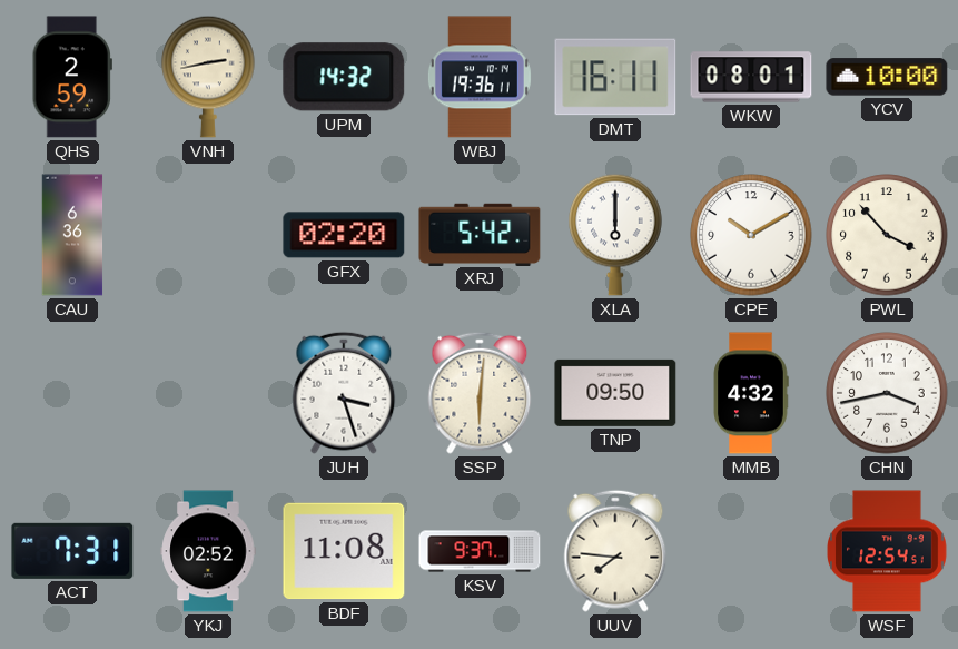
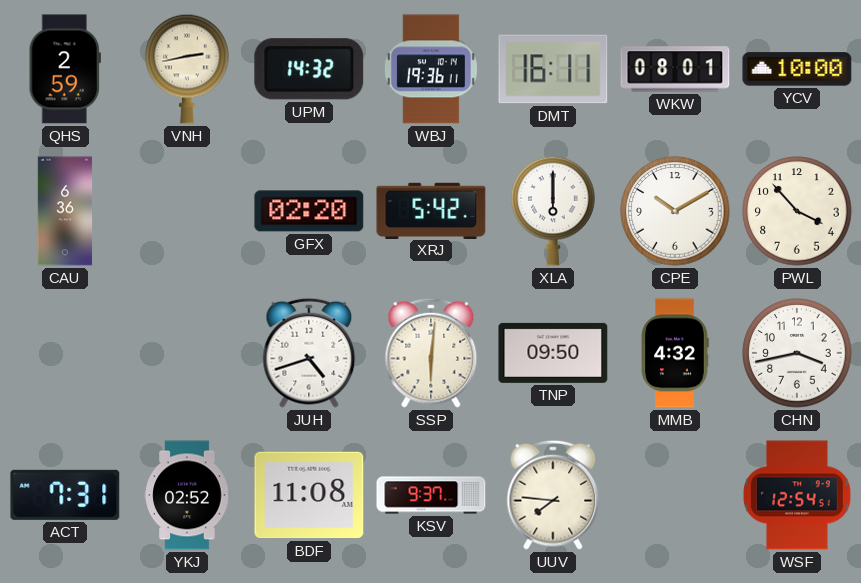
JUH: 3:27 -> 4:42 (309, 353)
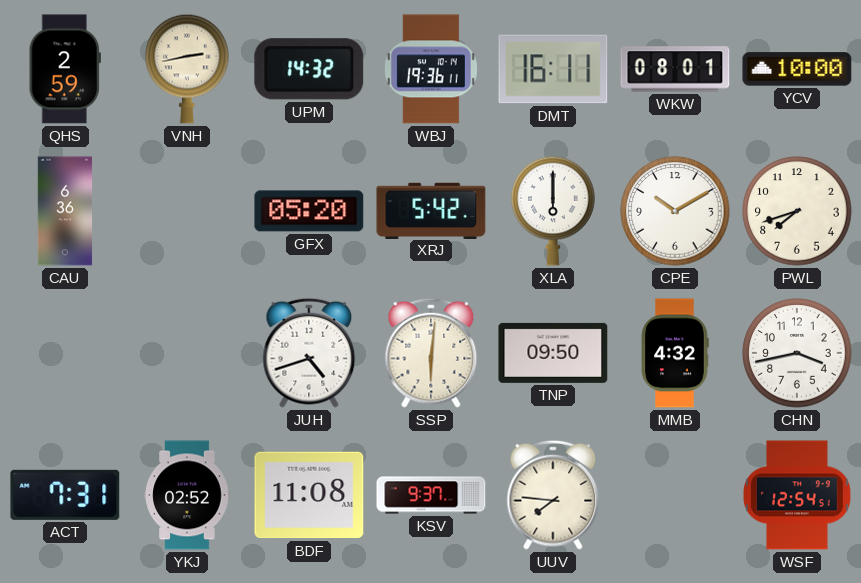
GFX: 02:20 -> 05:20 (309, 211)
PWL: 3:53 -> 7:42 (797, 211)
